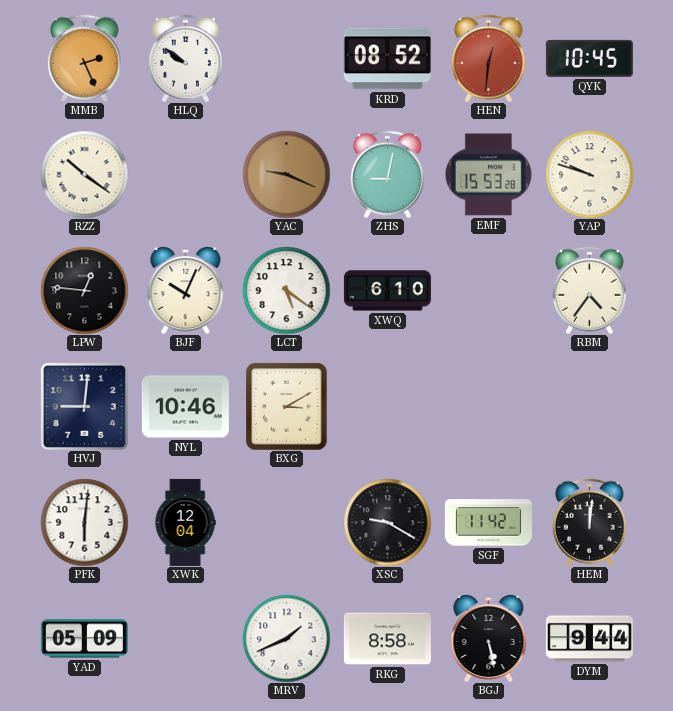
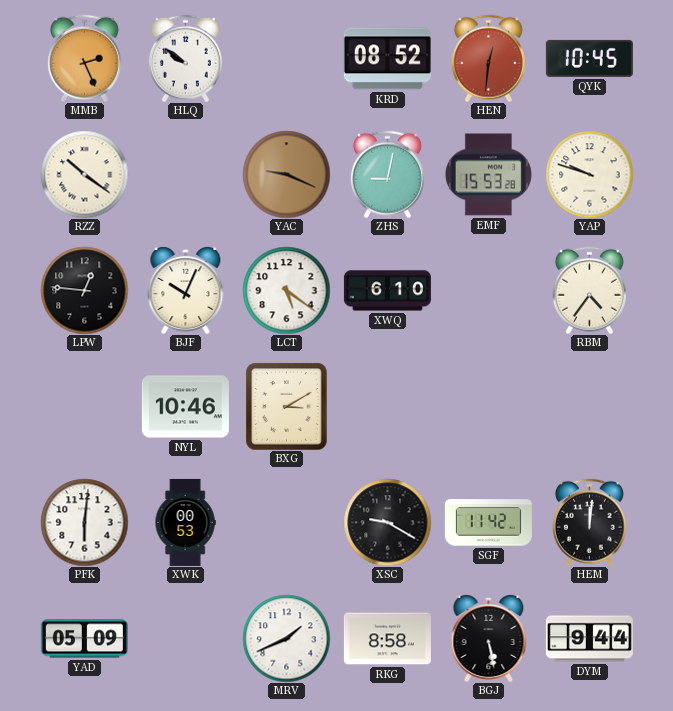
HVJ: 9:01 -> none (84, 406)
XWK: 12:04 -> 00:53 (185, 522)
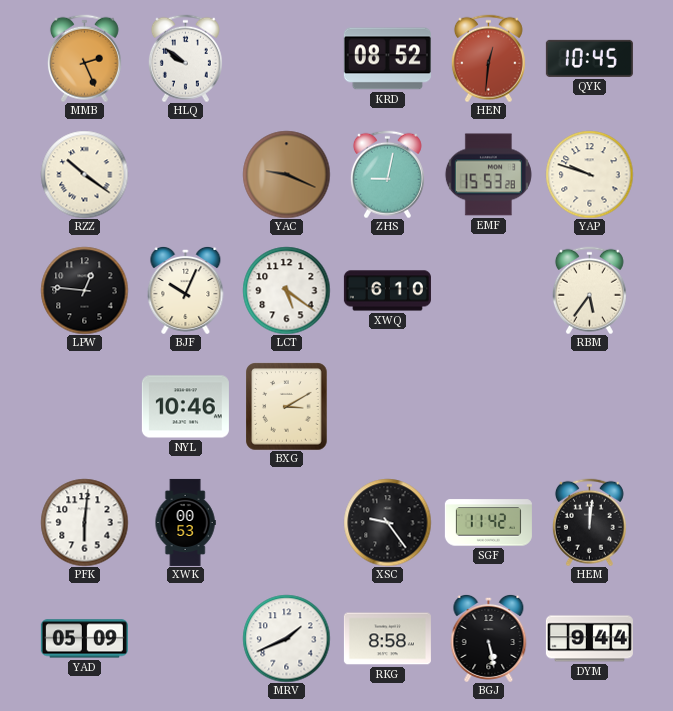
RBM: 4:36 -> 5:36 (589, 290)
XSC: 9:20 -> 9:24 (387, 522)
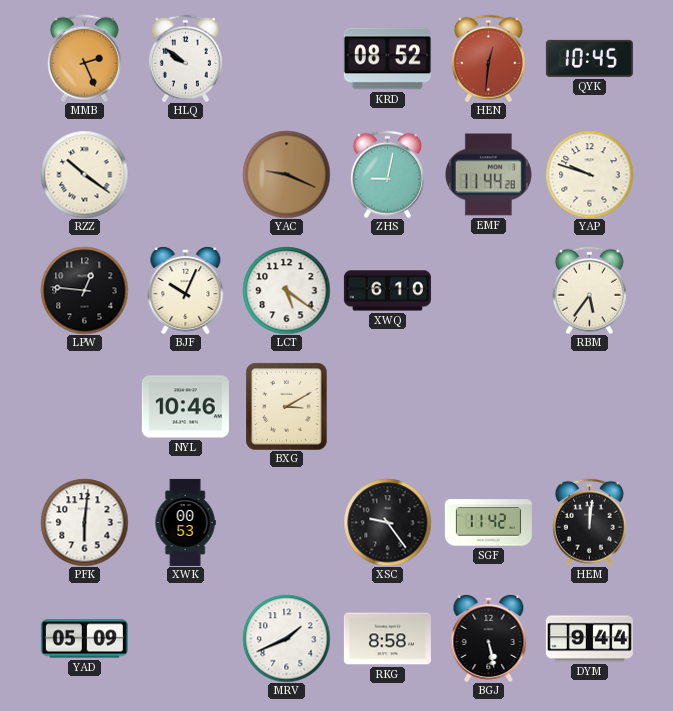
EMF: 15:53 -> 11:44 (488, 175)
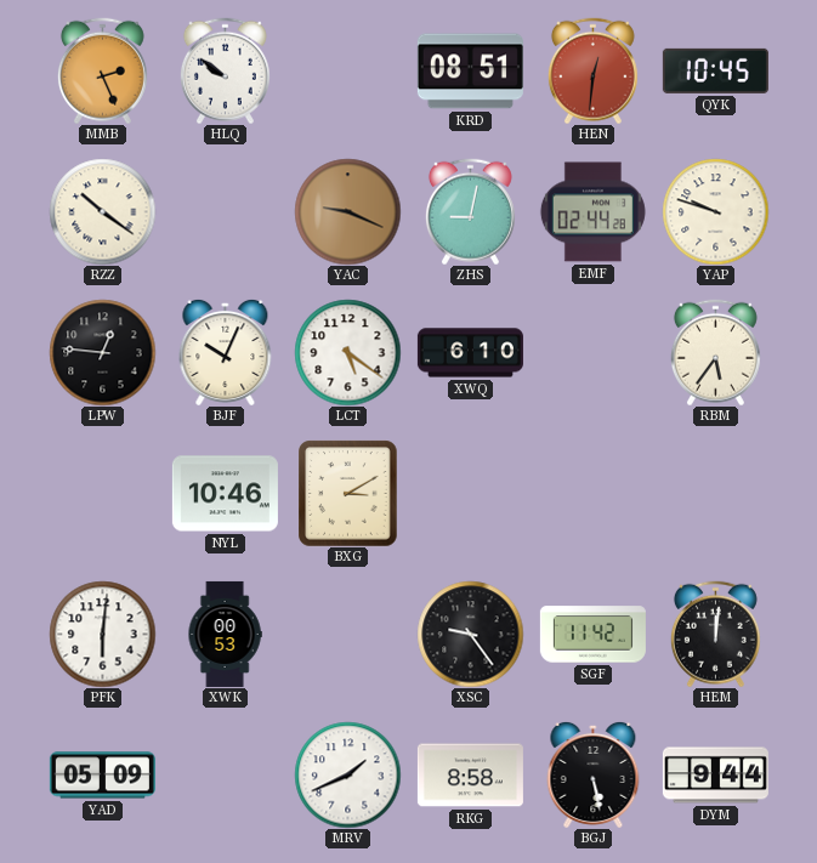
KRD: 08:52 -> 08:51 (470, 72)
EMF: 11:44 -> 02:44 (592, 212)
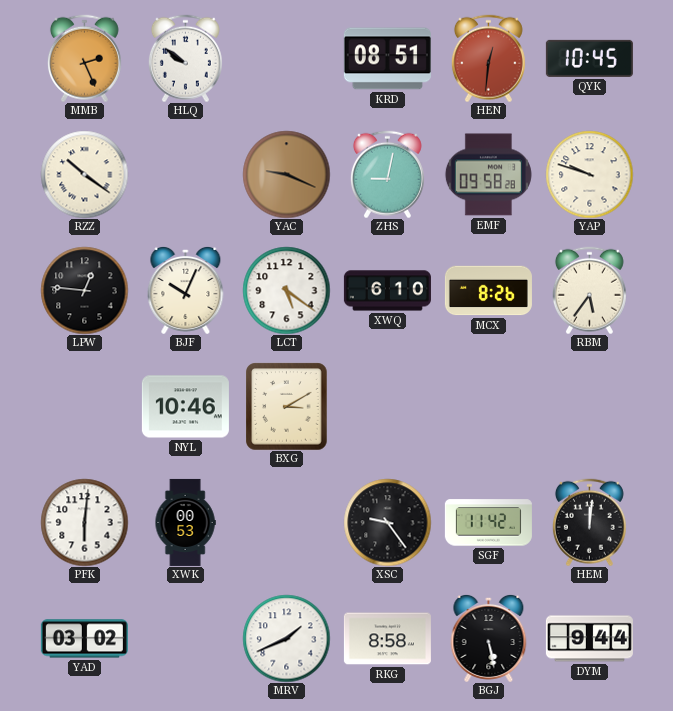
EMF: 02:44 -> 09:58 (488, 175)
MCX: none -> 8:26 (488, 291)
YAD: 05:09 -> 03:02 (84, 639)
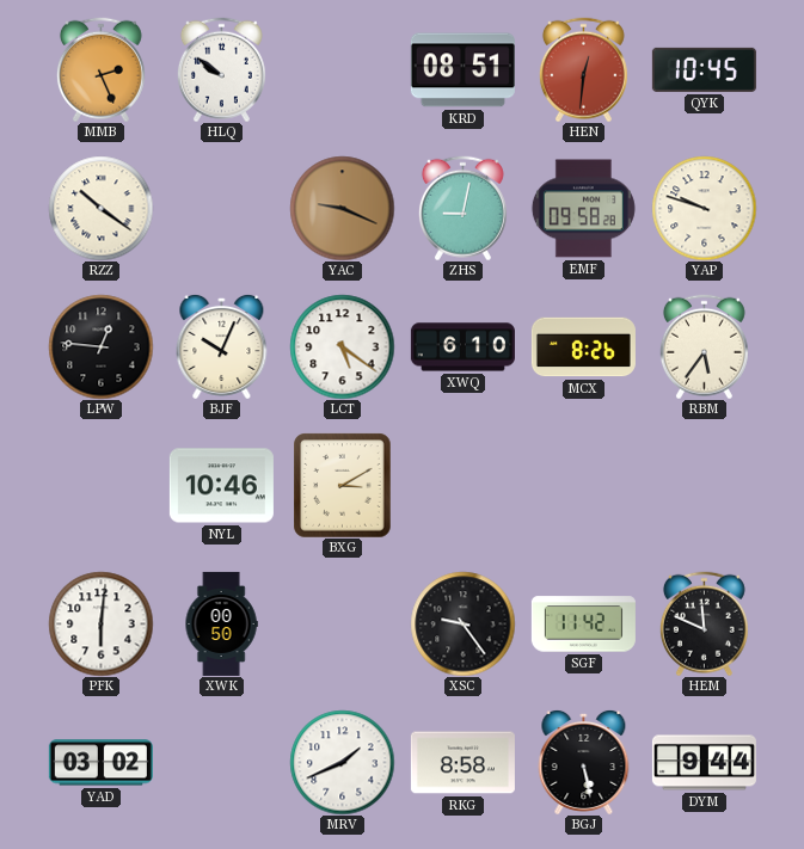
XWK: 00:53 -> 00:50 (221, 623)
HEM: 12:01 -> 11:49 (704, 623)
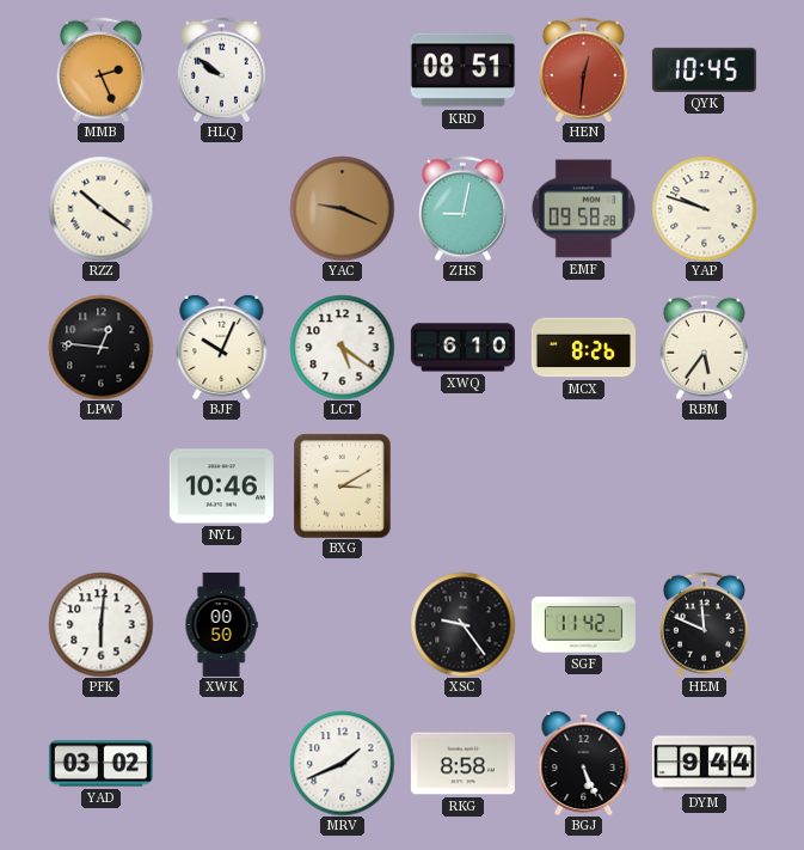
BGJ: 5:28 -> 5:26 (584, 763)
